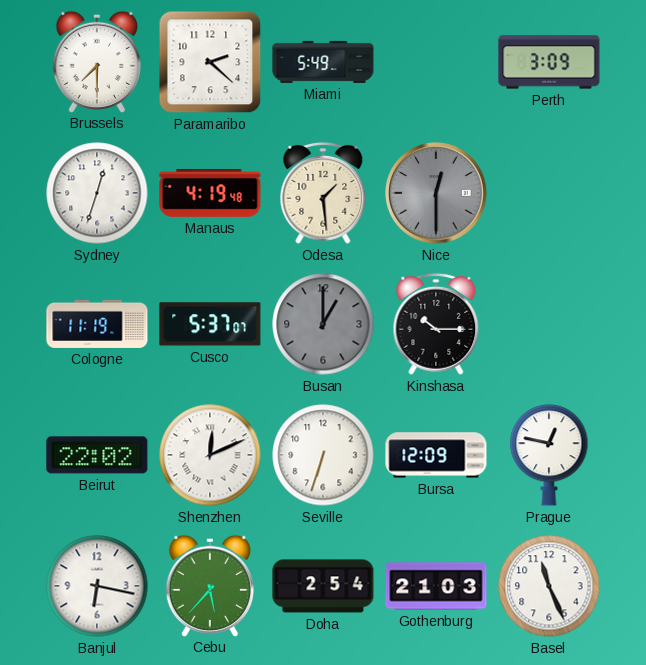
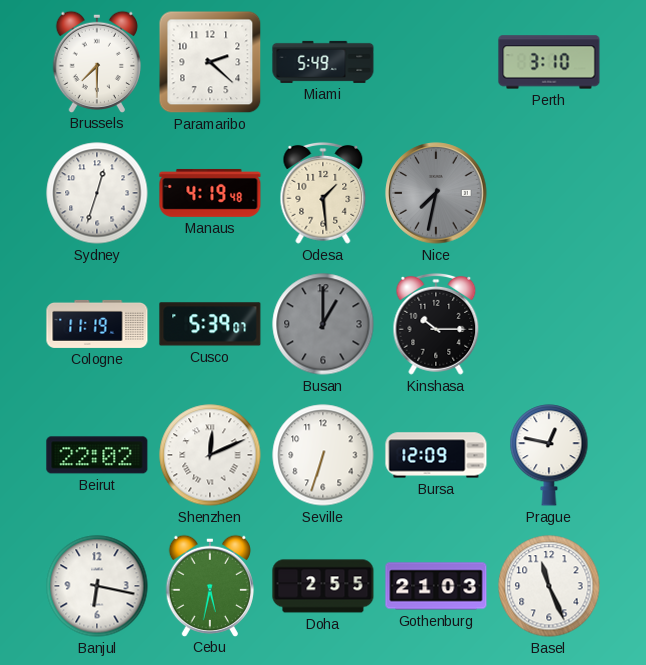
Perth: 3:09 -> 3:10 (549, 62)
Nice: 12:30 -> 7:32 (436, 193)
Cusco: 5:37 -> 5:39 (210, 324)
Cebu: 5:37 -> 5:32 (209, 585)
Doha: 2:54 -> 2:55 (323, 586)
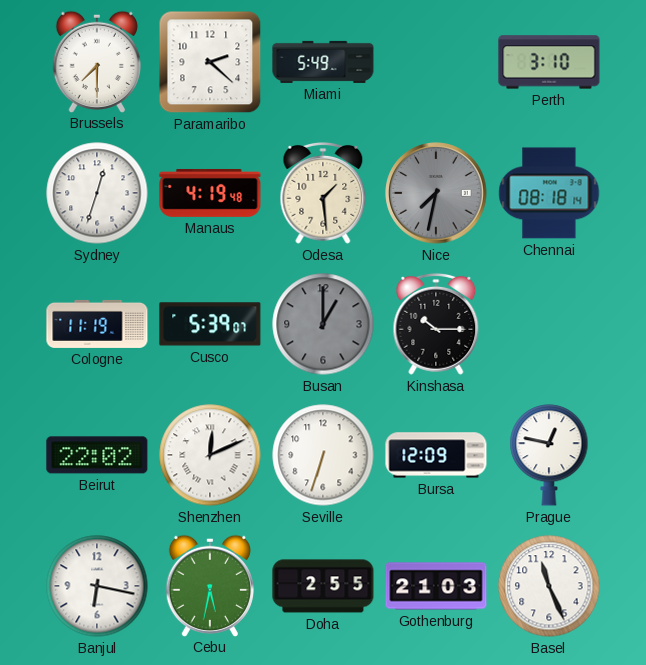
Chennai: none -> 08:18 (549, 193)
